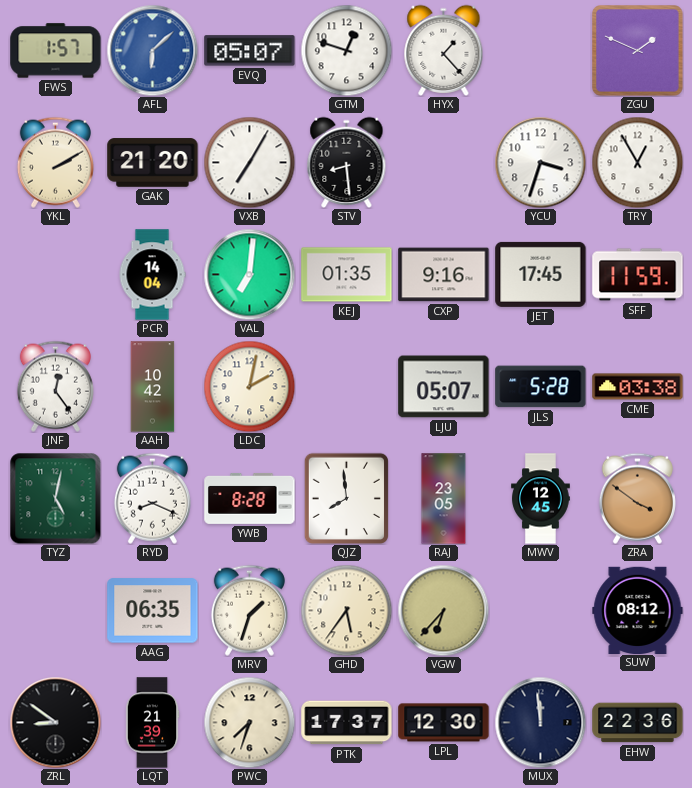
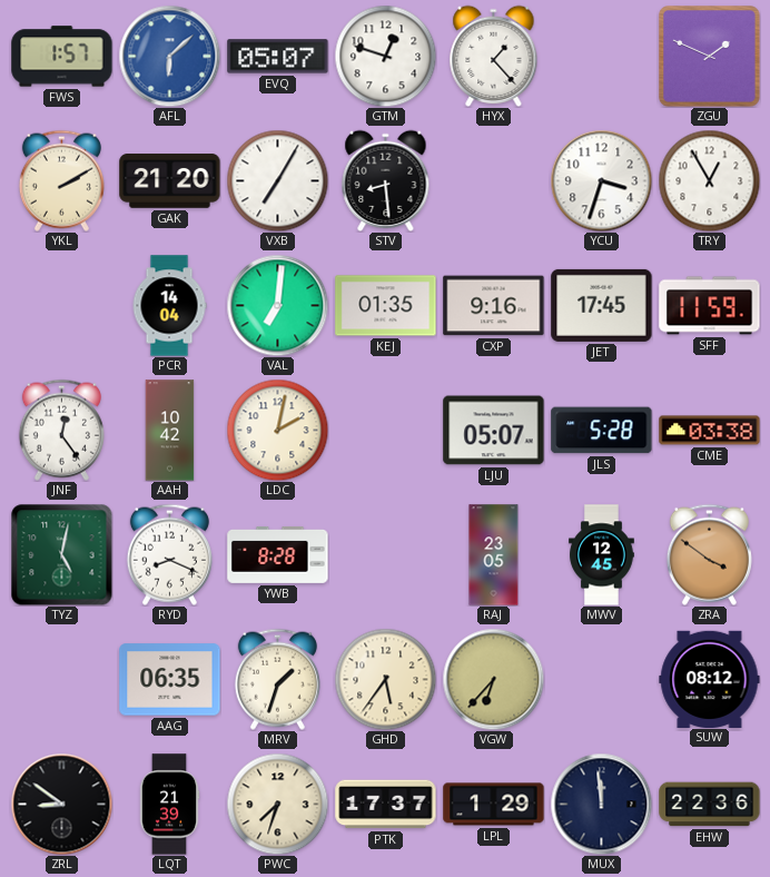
QJZ: 7:59 -> none (346, 498)
LPL: 12:30 -> 1:29 (494, 805)
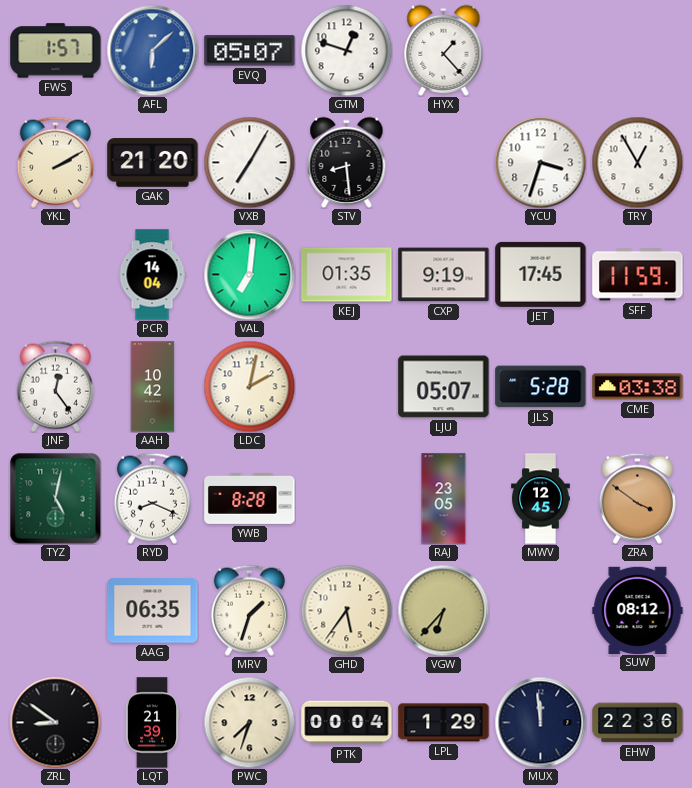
ZGU: 1:49 -> none (710, 57)
CXP: 9:16 -> 9:19 (444, 275)
PTK: 17:37 -> 00:04 (347, 723)
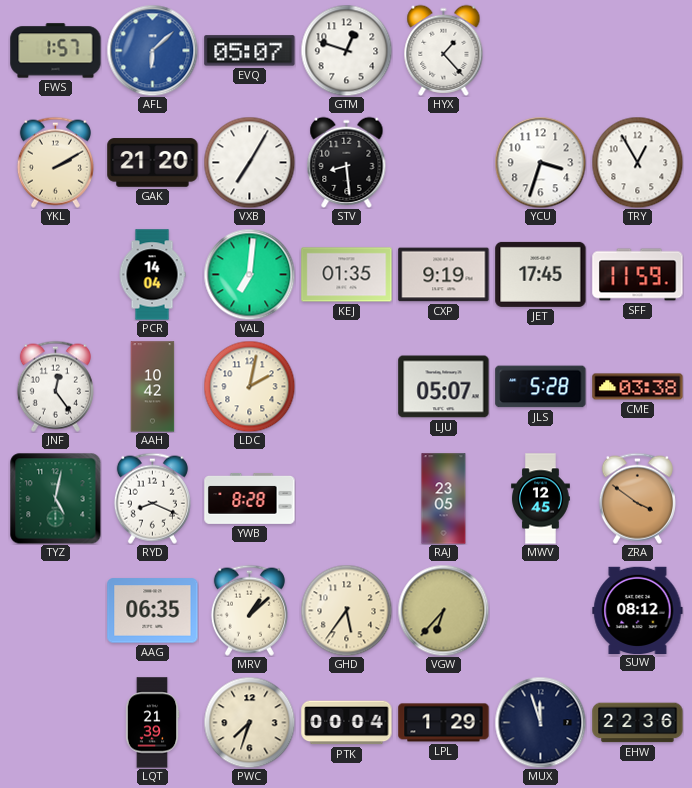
MRV: 1:33 -> 1:08 (249, 610)
ZRL: 8:51 -> none (55, 722)
MUX: 11:59 -> 11:57 (540, 722)
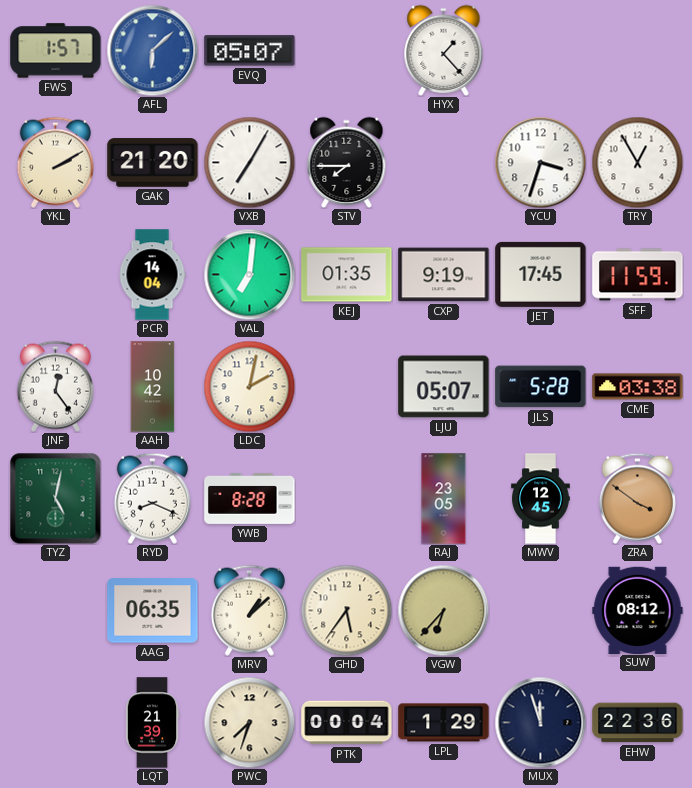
GTM: 12:48 -> none (346, 50)
STV: 8:29 -> 7:45 (347, 162)
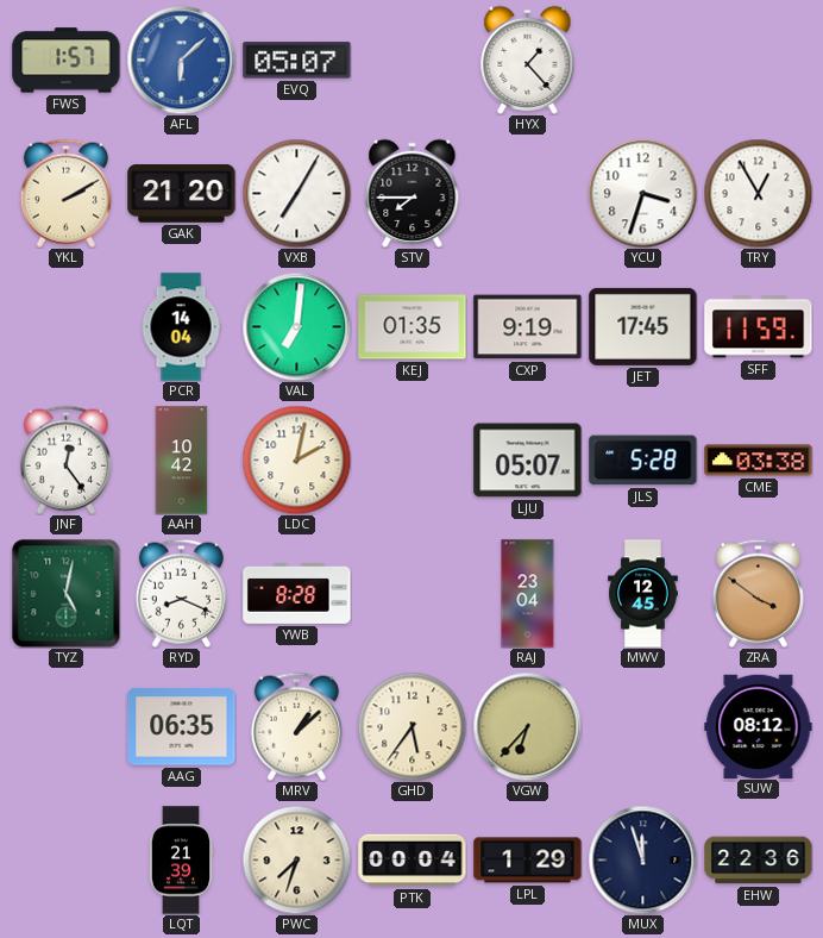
RAJ: 23:05 -> 23:04 (528, 594)
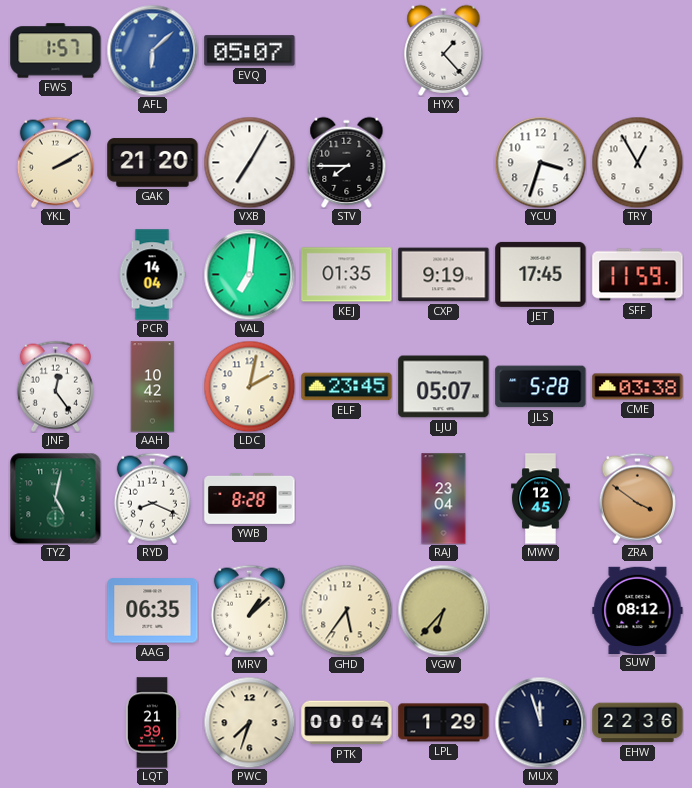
ELF: none -> 23:45 (347, 387)
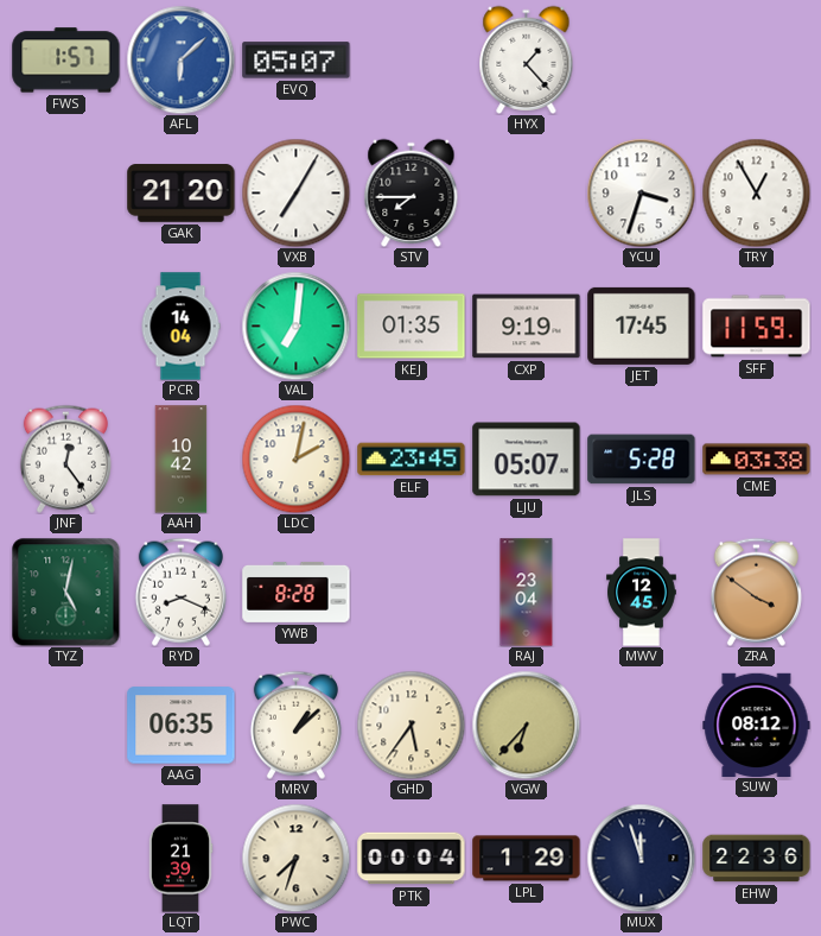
YKL: 2:10 -> none (55, 162)
